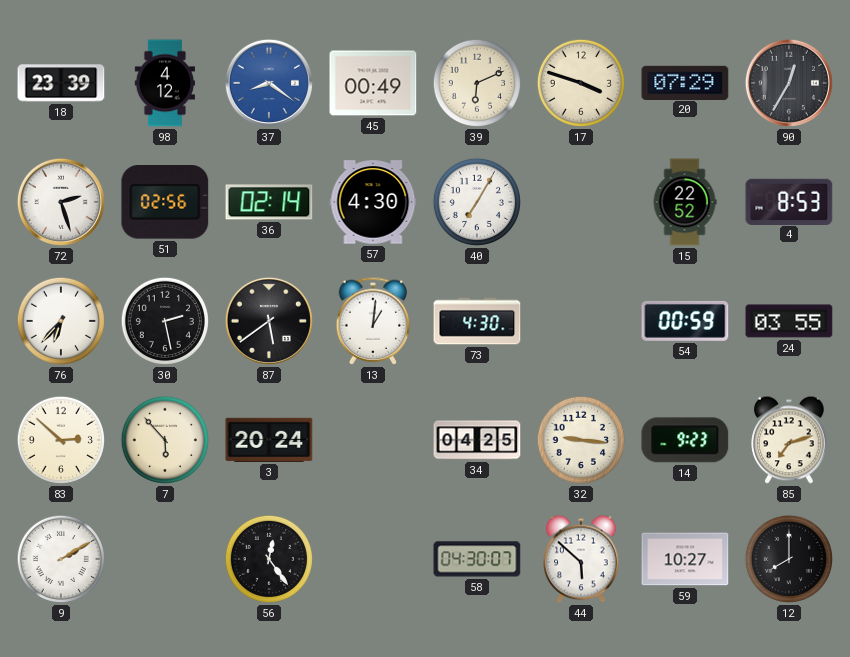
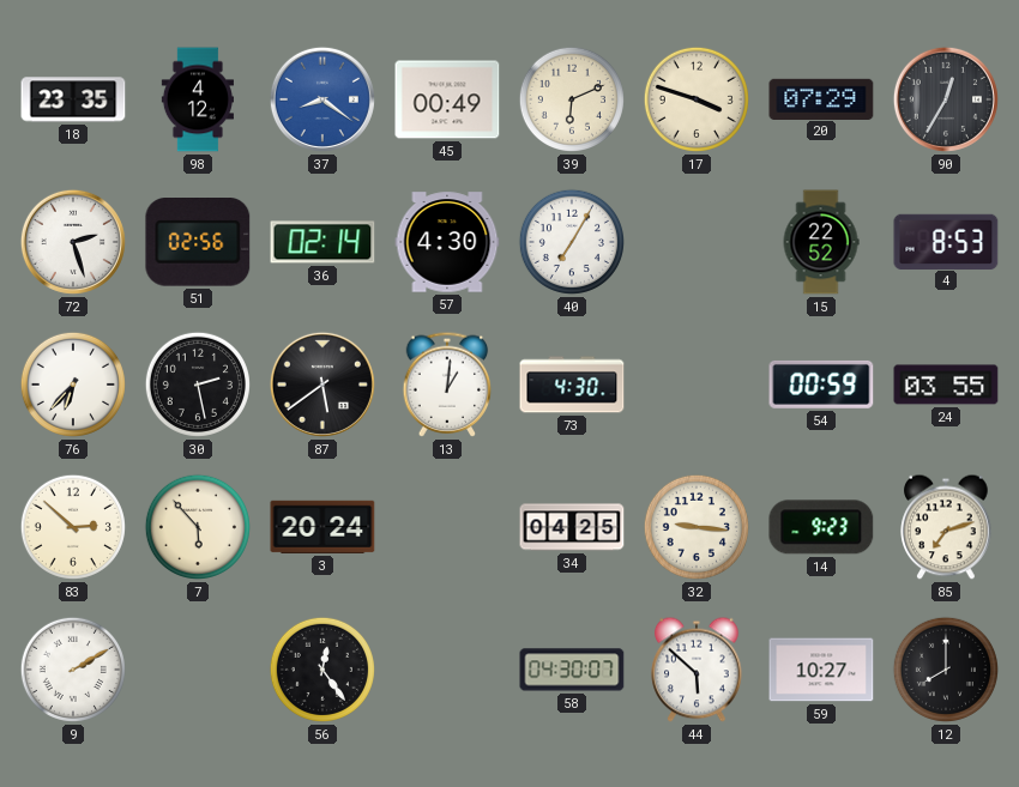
18: 23:39 -> 23:35 (73, 99)
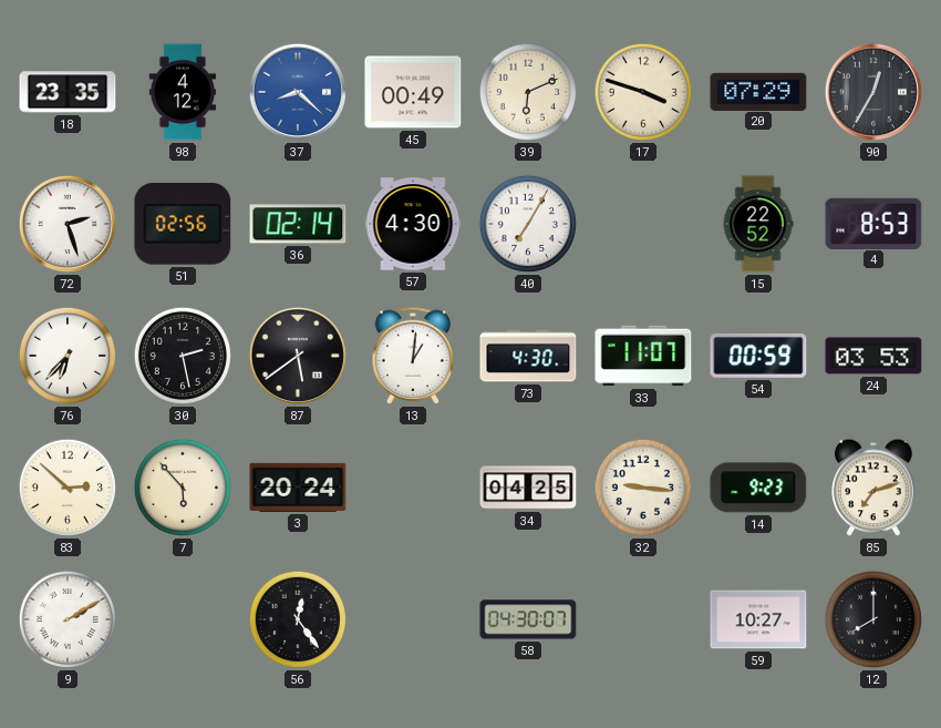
37: 8:21 -> 8:22 (298, 92)
33: none -> 11:07 (643, 356)
24: 03:55 -> 03:53 (873, 356)
44: 5:52 -> none (697, 670)
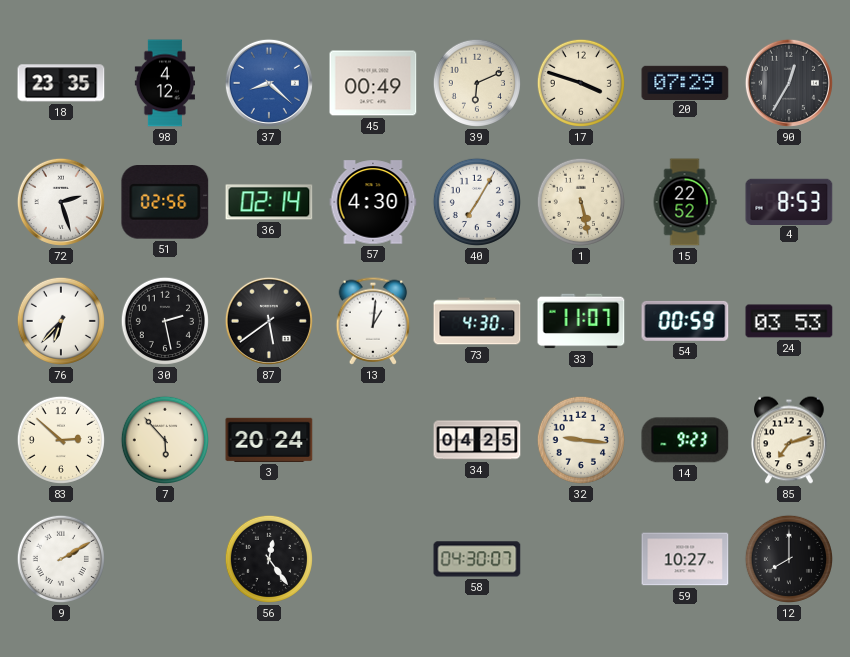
1: none -> 5:28 (581, 202)
